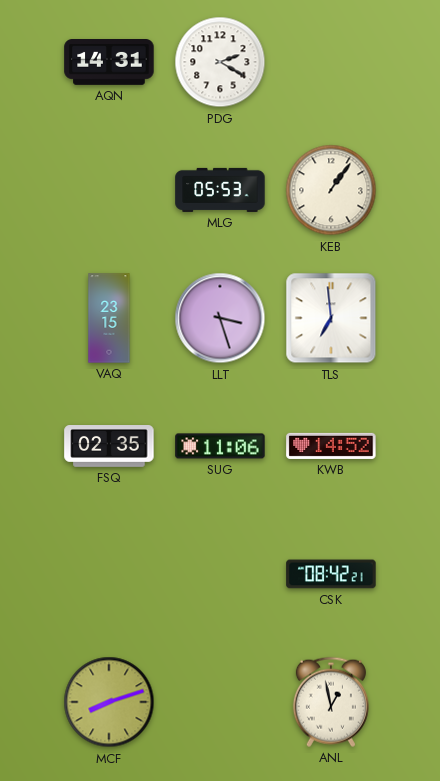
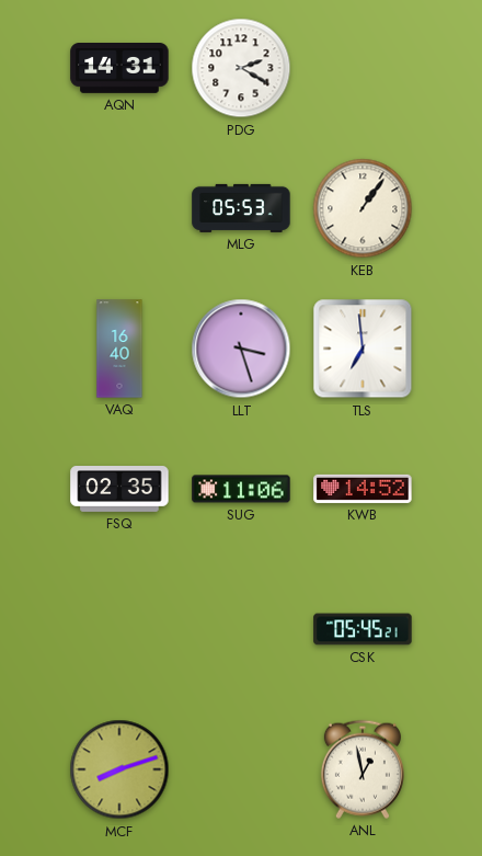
VAQ: 23:15 -> 16:40 (119, 349)
CSK: 08:42 -> 05:45 (363, 629)
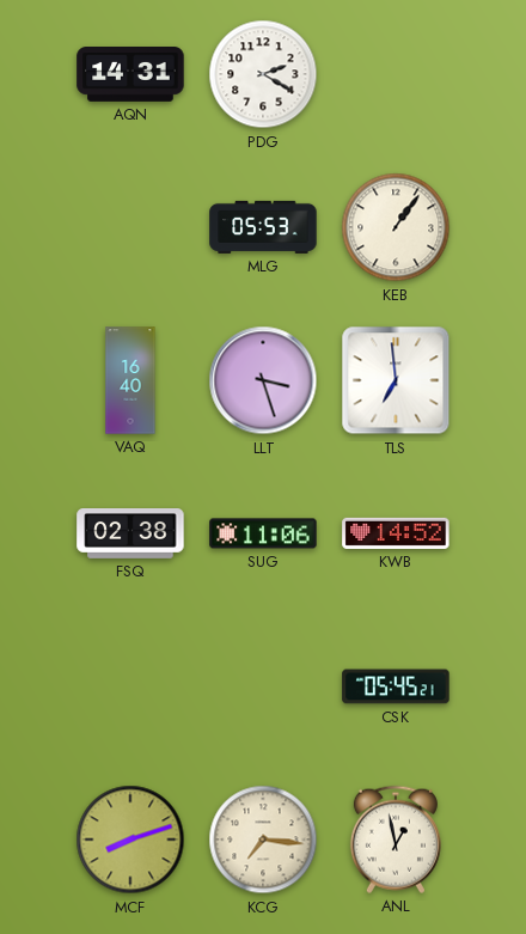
FSQ: 02:35 -> 02:38 (130, 535)
KCG: none -> 7:16 (263, 840)
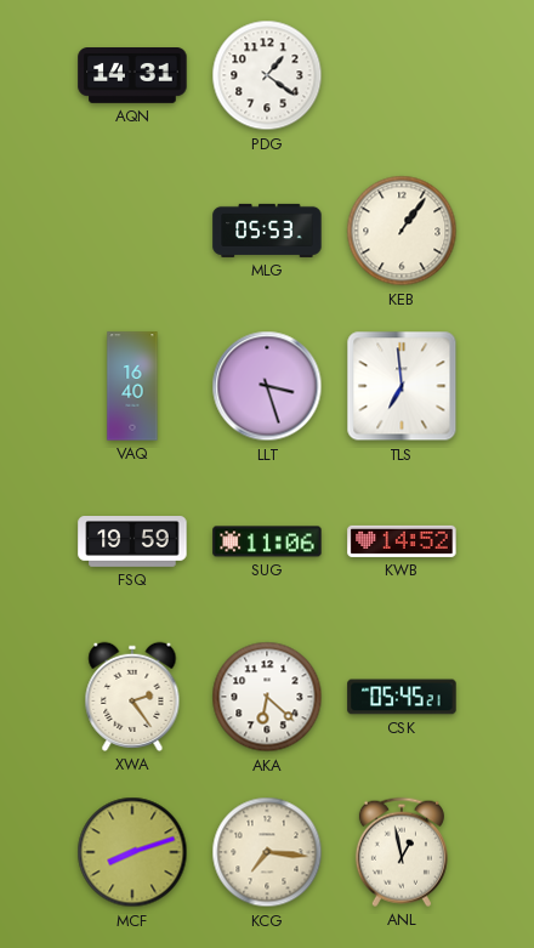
PDG: 2:20 -> 1:21 (267, 75)
FSQ: 02:38 -> 19:59 (132, 543)
XWA: none -> 2:24 (132, 697)
AKA: none -> 6:22 (267, 697)
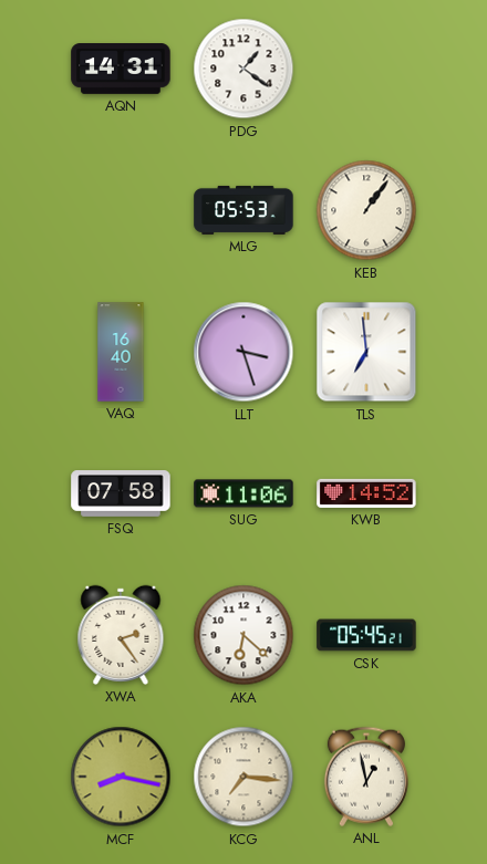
FSQ: 19:59 -> 07:58 (121, 495)
MCF: 8:12 -> 8:17 (121, 777)
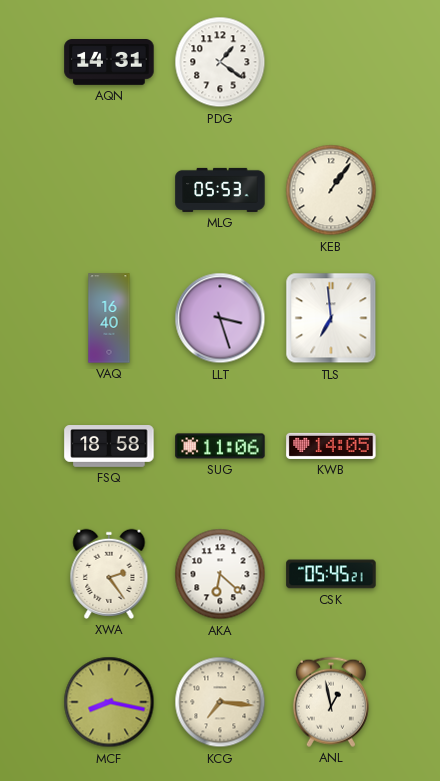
FSQ: 07:58 -> 18:58 (109, 447)
KWB: 14:52 -> 14:05 (331, 446)
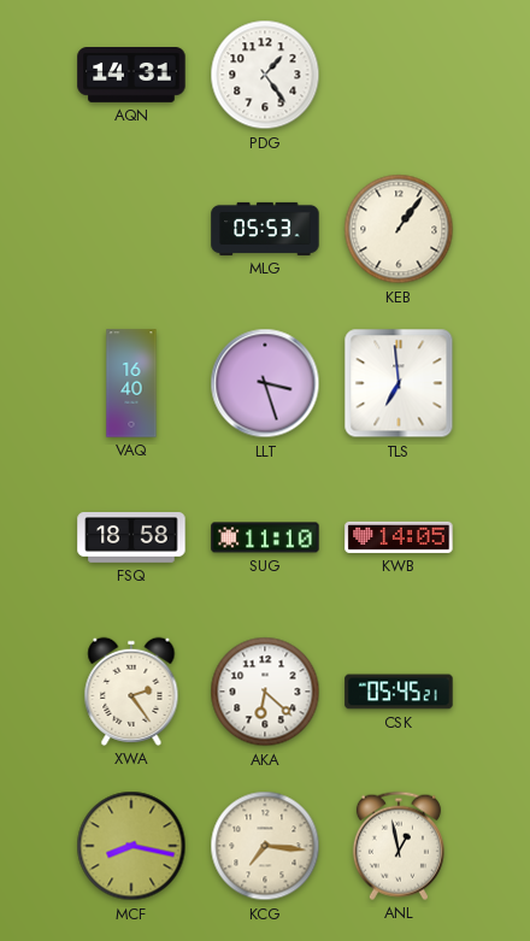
PDG: 1:21 -> 1:24 (265, 75)
SUG: 11:06 -> 11:10 (265, 537)
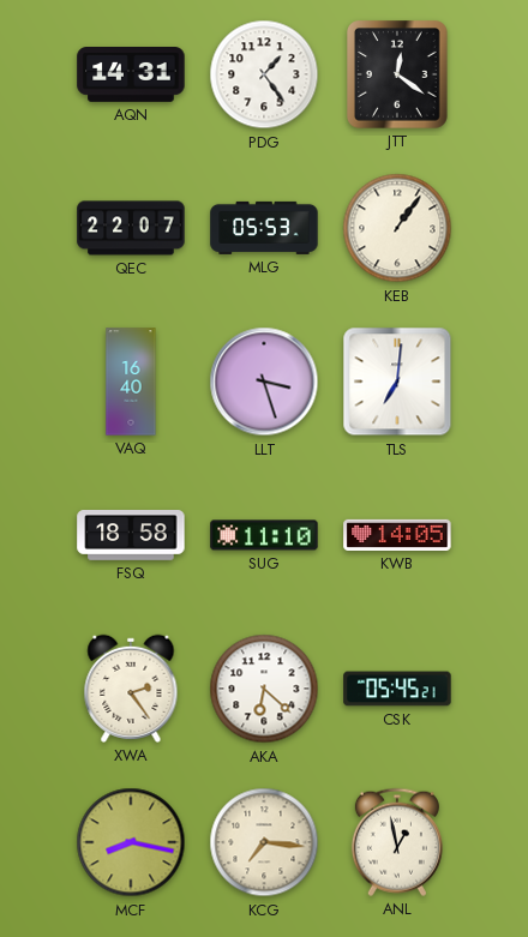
JTT: none -> 12:21 (397, 74)
QEC: none -> 22:07 (131, 228)
TLS: 6:59 -> 7:01 (397, 382)
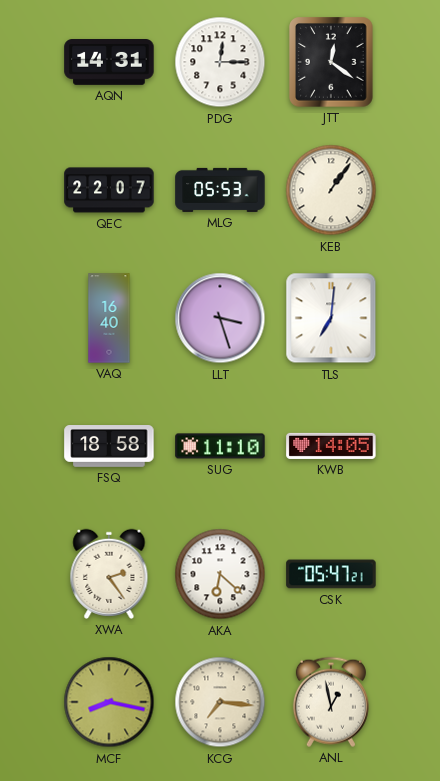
PDG: 1:24 -> 12:15 (220, 62)
CSK: 05:45 -> 05:47 (331, 574)
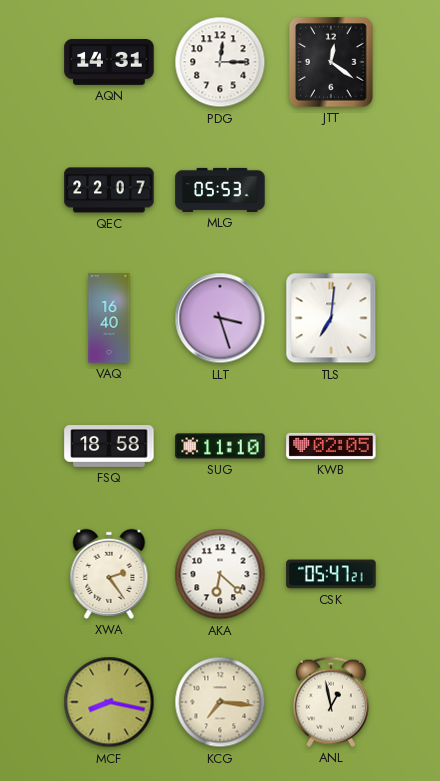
KEB: 1:06 -> none (331, 190)
KWB: 14:05 -> 02:05 (331, 446)
